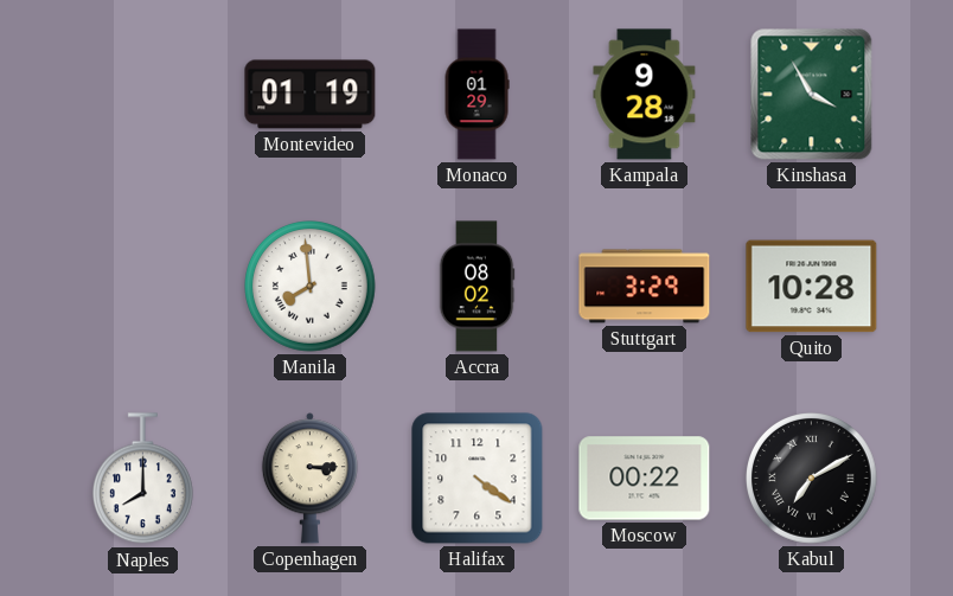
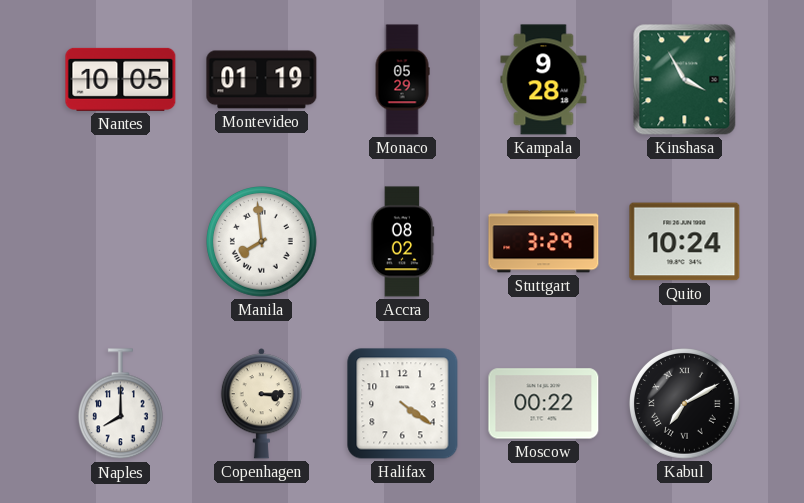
Nantes: none -> 10:05 (121, 79)
Monaco: 01:29 -> 05:29 (402, 80)
Quito: 10:28 -> 10:24 (685, 242)
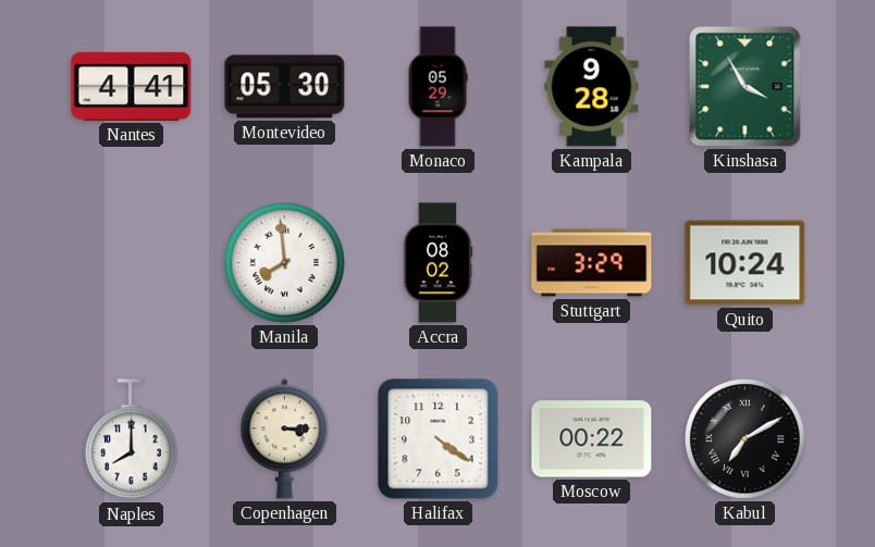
Nantes: 10:05 -> 4:41 (132, 86)
Montevideo: 01:19 -> 05:30 (285, 87)
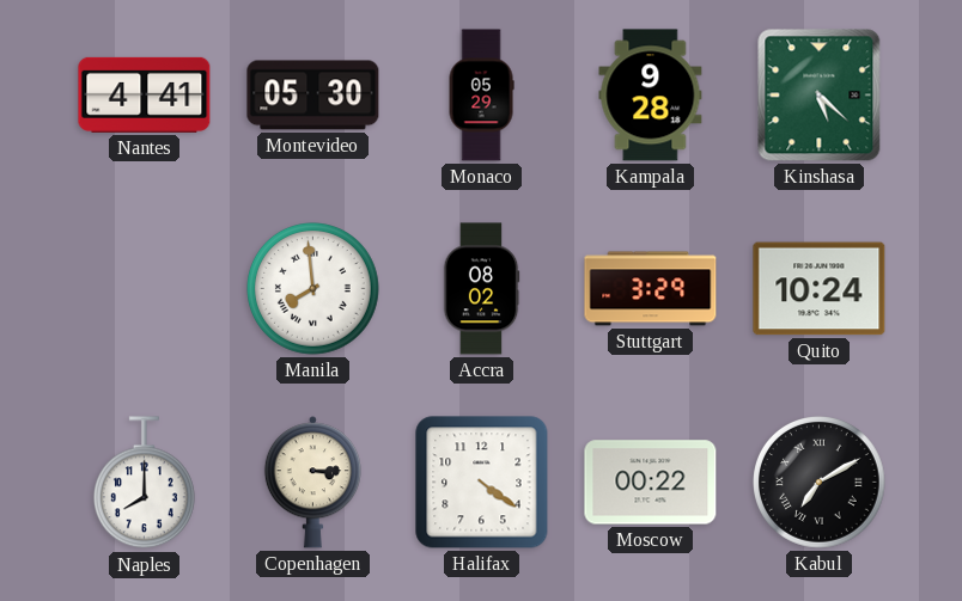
Kinshasa: 3:55 -> 5:22 (820, 96)
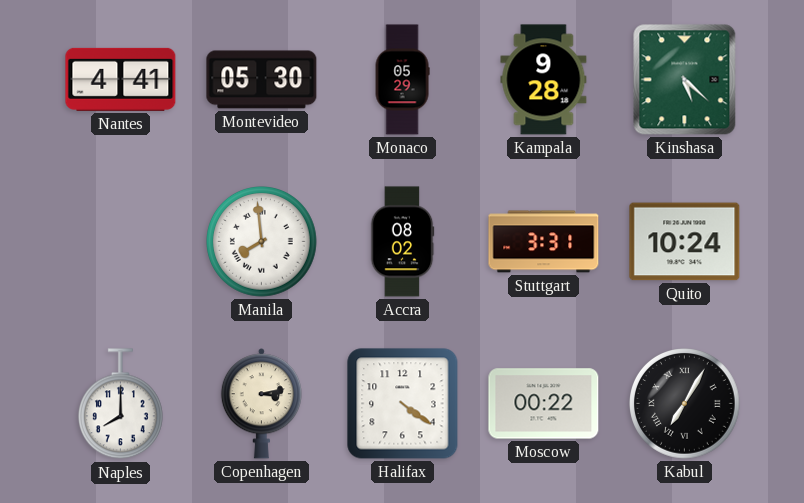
Stuttgart: 3:29 -> 3:31 (544, 242)
Copenhagen: 3:15 -> 3:13 (261, 404)
Kabul: 7:10 -> 7:05 (685, 404)
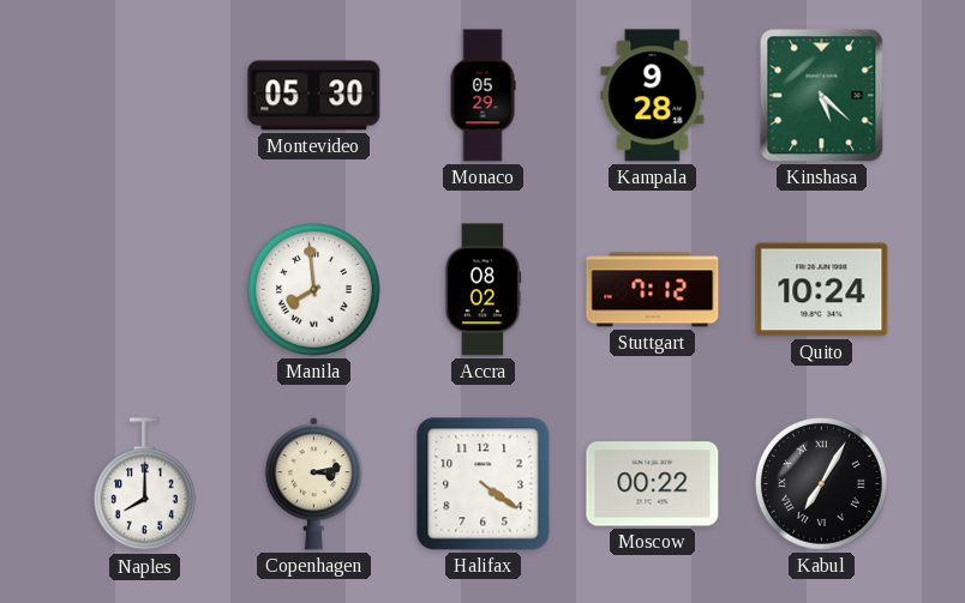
Nantes: 4:41 -> none (121, 79)
Stuttgart: 3:31 -> 7:12 (653, 290)
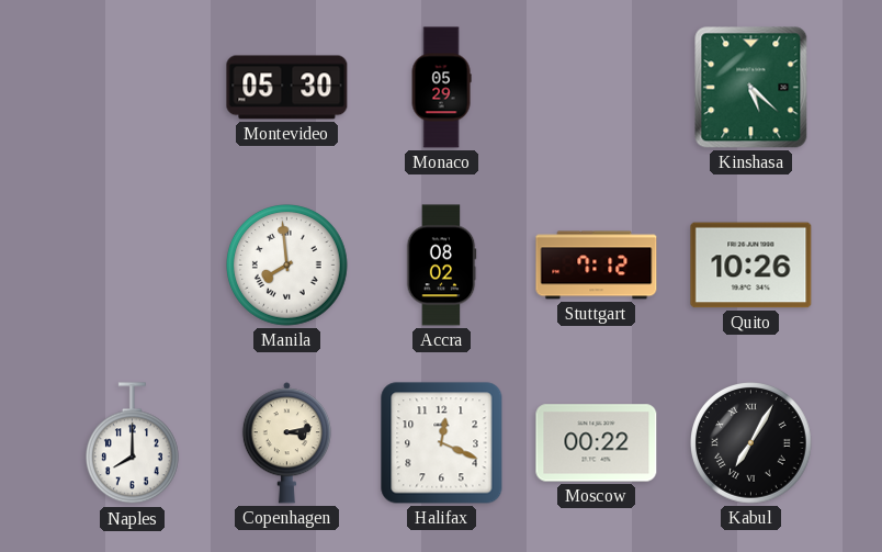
Kampala: 9:28 -> none (653, 96)
Quito: 10:24 -> 10:26 (751, 266)
Halifax: 4:21 -> 12:19 (442, 443)
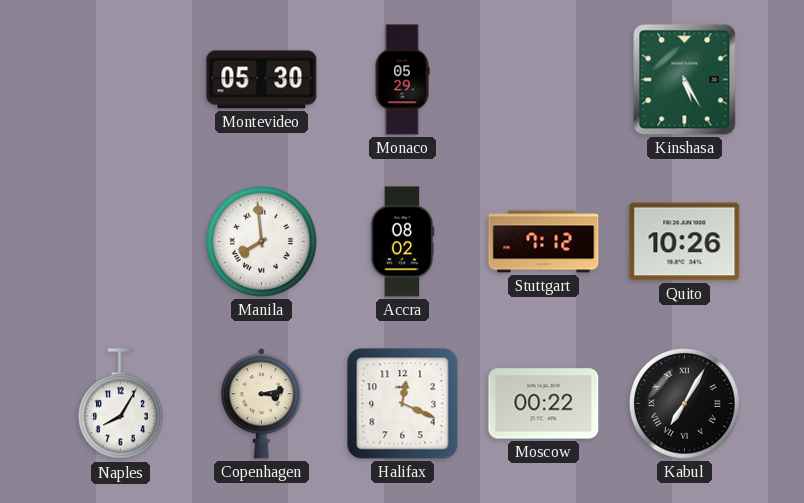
Kinshasa: 5:22 -> 5:25 (685, 80)
Naples: 8:00 -> 8:05 (120, 404)
